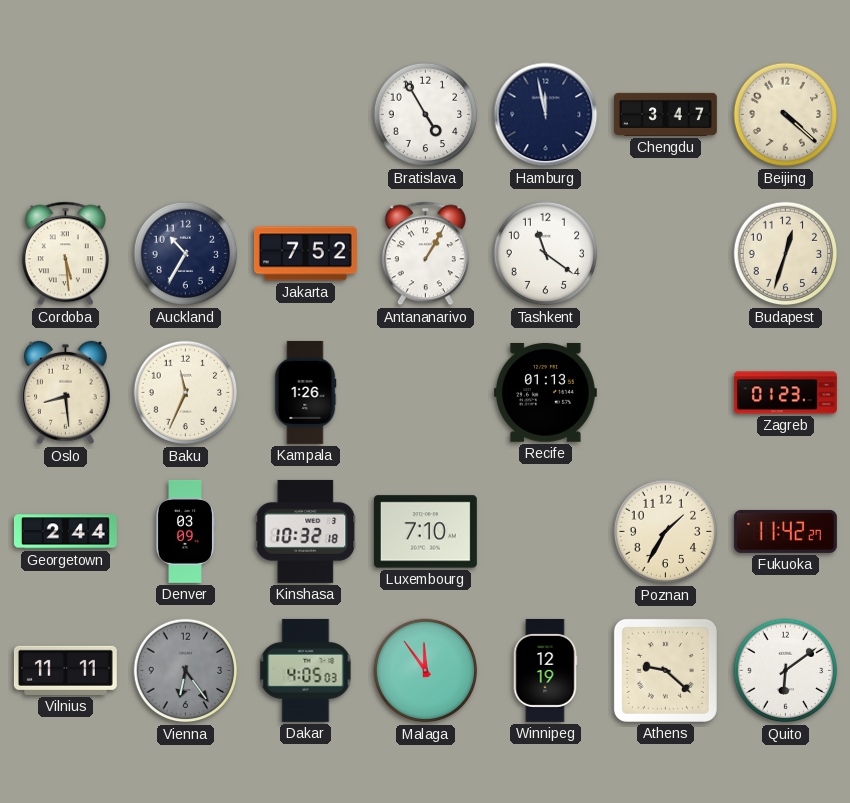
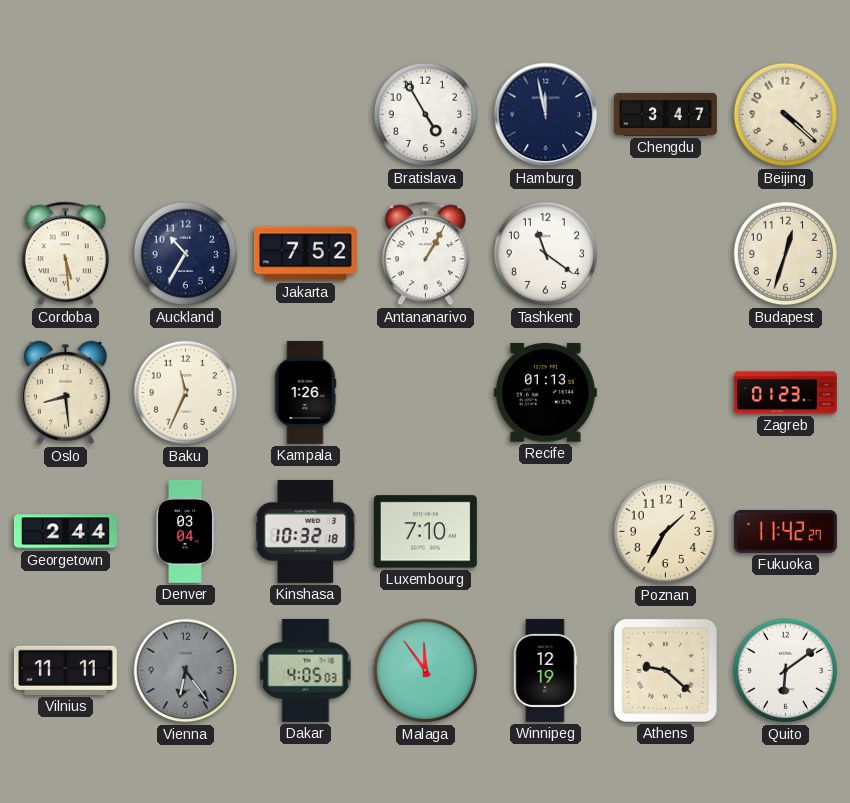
Denver: 03:09 -> 03:04 (185, 531)
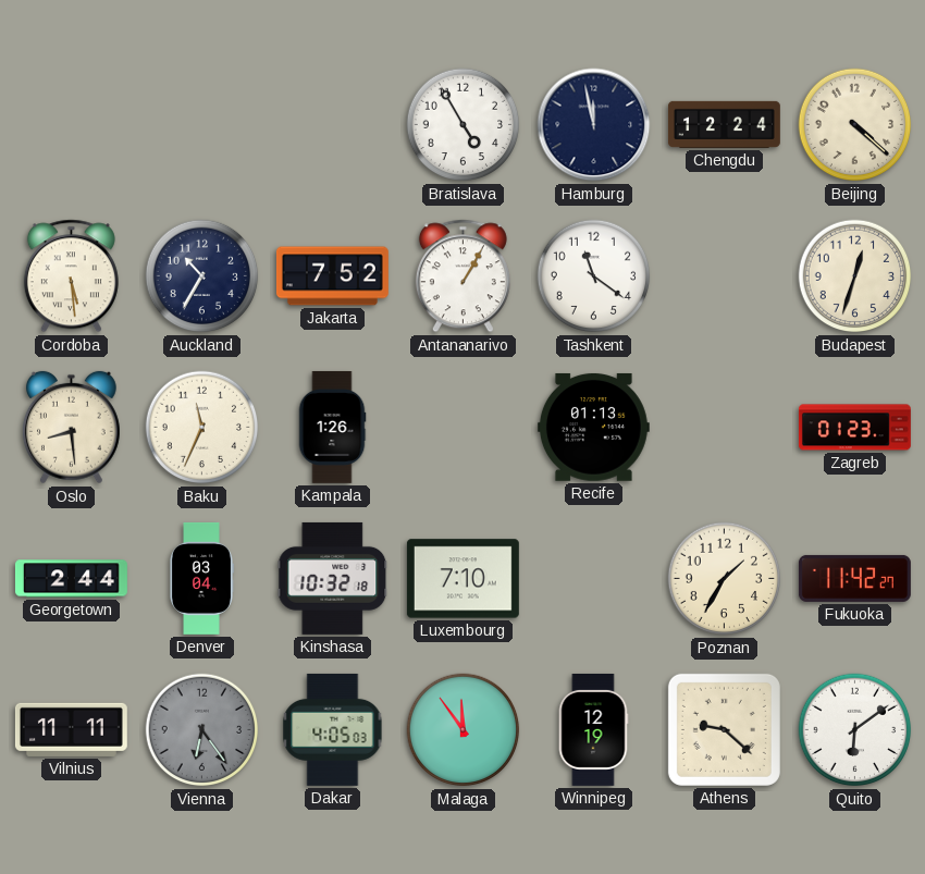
Chengdu: 3:47 -> 12:24 (724, 124)
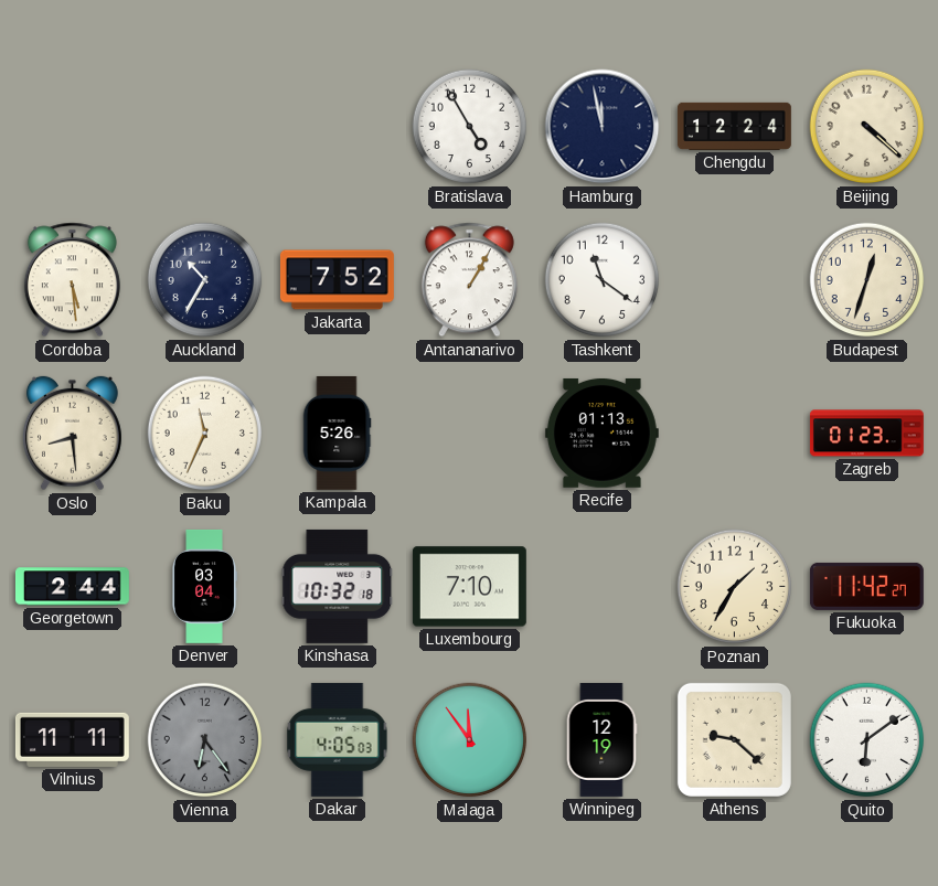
Kampala: 1:26 -> 5:26 (337, 433)
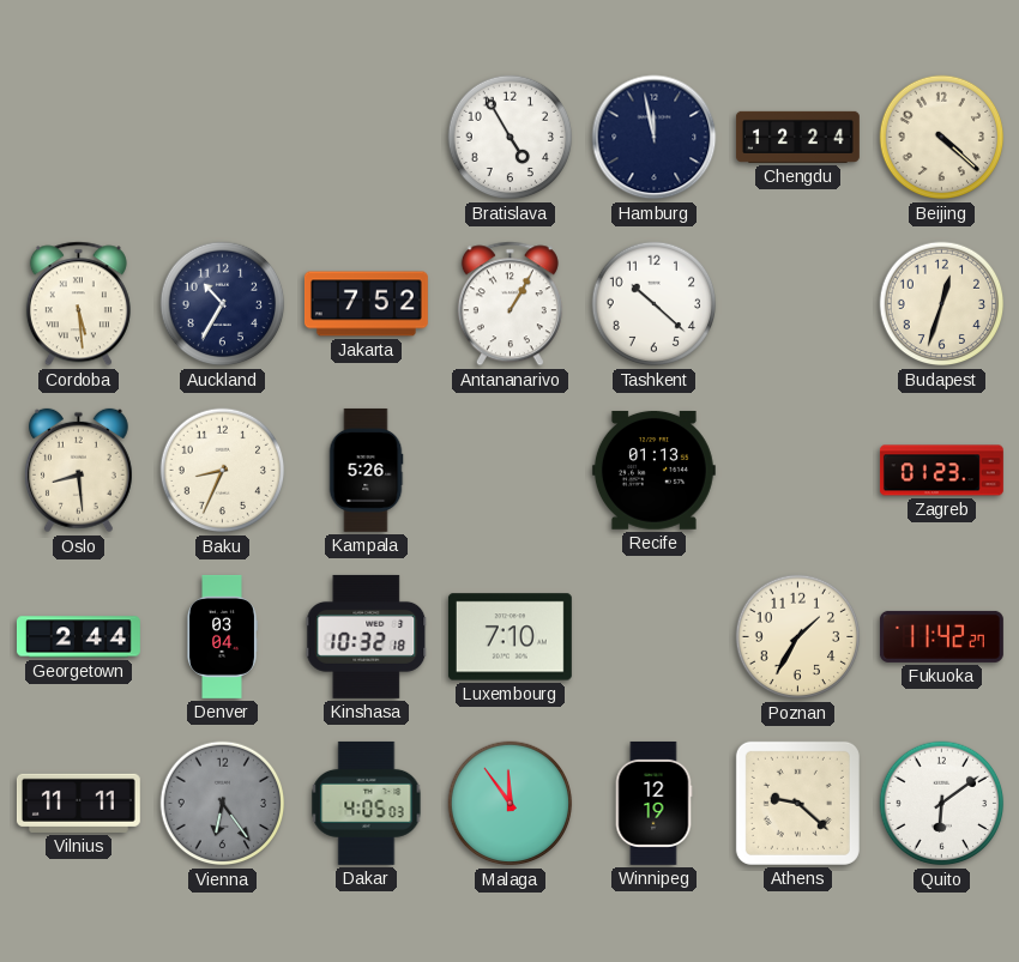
Tashkent: 11:21 -> 10:22 (655, 304)
Baku: 11:34 -> 8:34 (223, 471)
